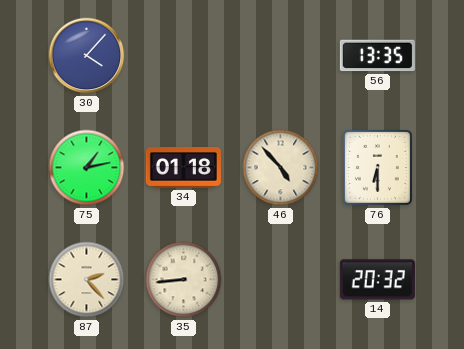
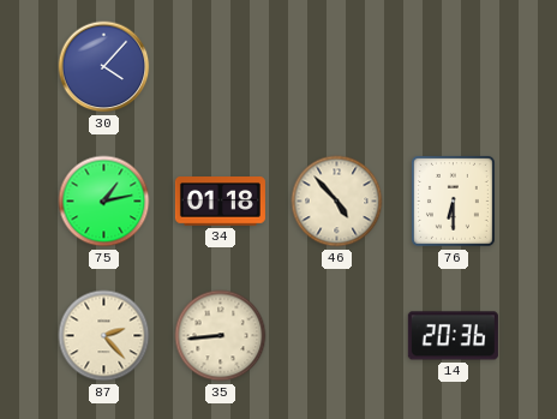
56: 13:35 -> none (377, 56)
14: 20:32 -> 20:36 (453, 336)
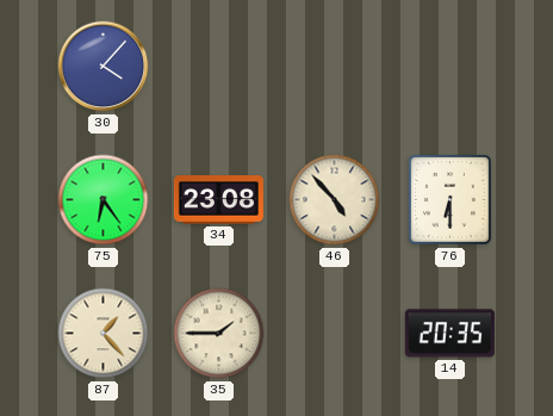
75: 1:13 -> 6:24 (104, 200)
34: 01:18 -> 23:08 (218, 200)
87: 2:23 -> 1:23 (104, 334)
35: 8:44 -> 1:45 (219, 334)
14: 20:36 -> 20:35 (449, 334)
